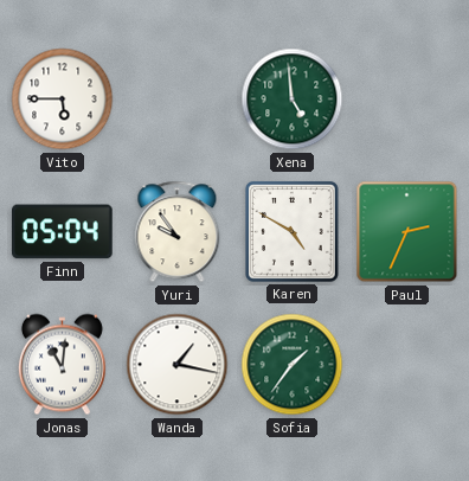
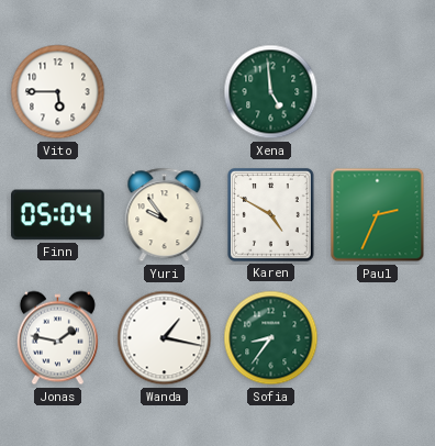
Jonas: 11:01 -> 1:47 (57, 338)
Sofia: 1:36 -> 8:36 (271, 338)
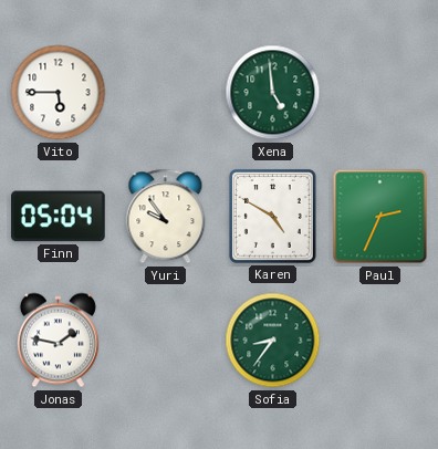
Wanda: 1:17 -> none (165, 338)
